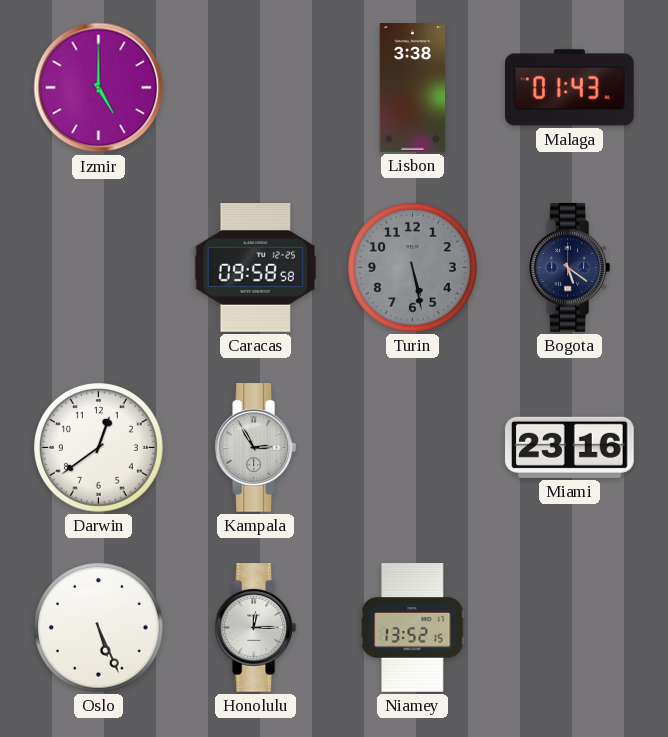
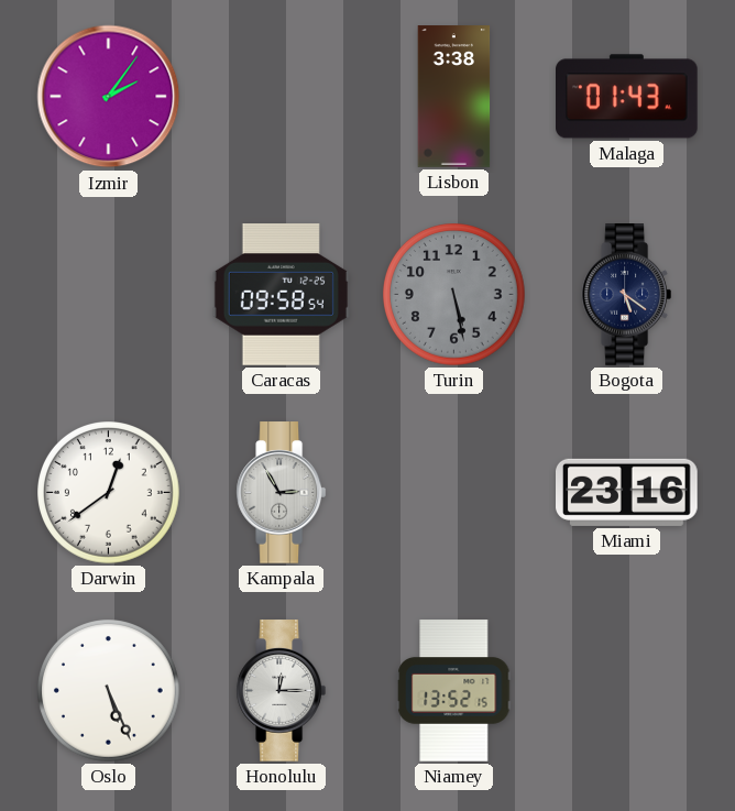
Izmir: 5:00 -> 2:06 (109, 97)
Caracas: 09:58:58 -> 09:58:54 (281, 295)
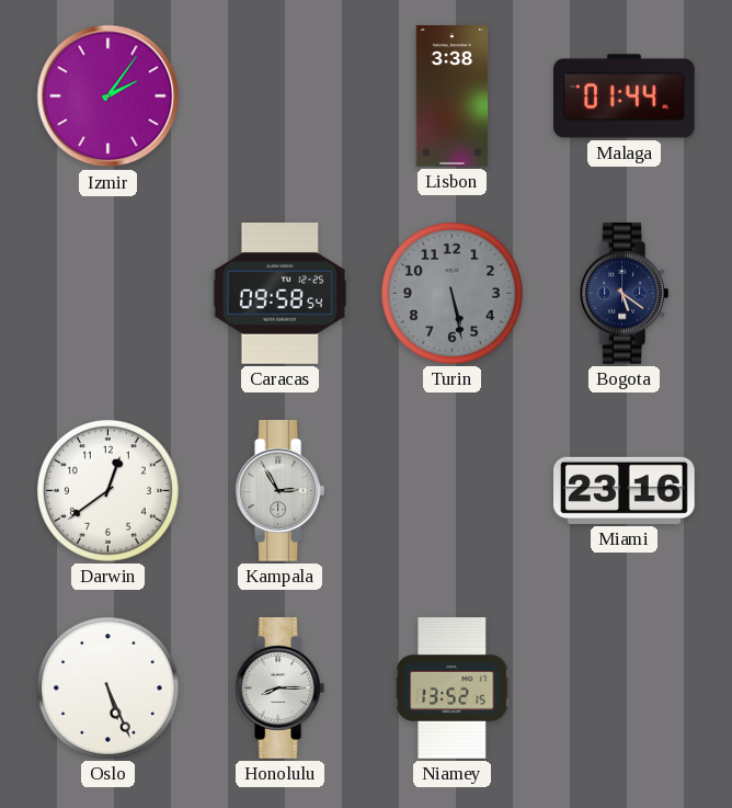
Malaga: 01:43 -> 01:44 (625, 96)
Honolulu: 12:15 -> 8:15 (281, 688)
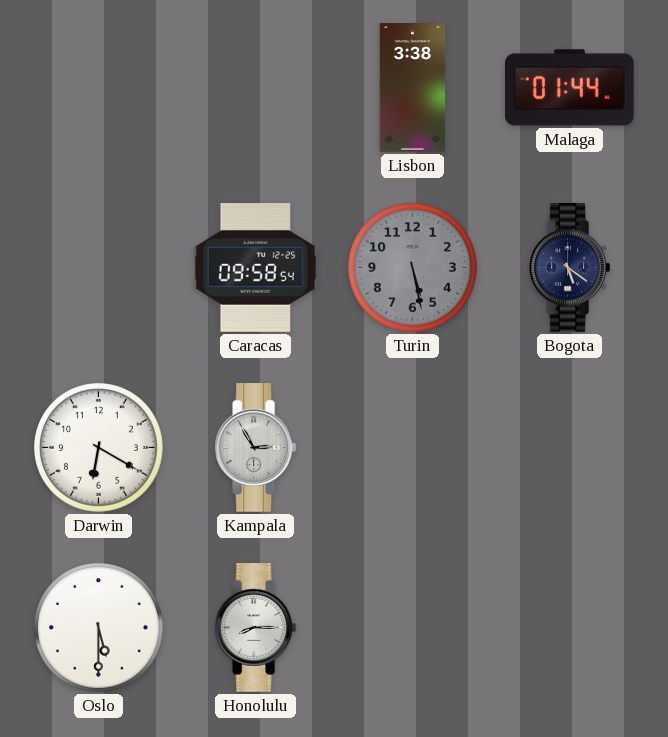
Izmir: 2:06 -> none (108, 96)
Darwin: 12:39 -> 6:20 (99, 448)
Miami: 23:16 -> none (625, 490)
Oslo: 5:26 -> 5:30 (99, 628)
Niamey: 13:52 -> none (453, 688)
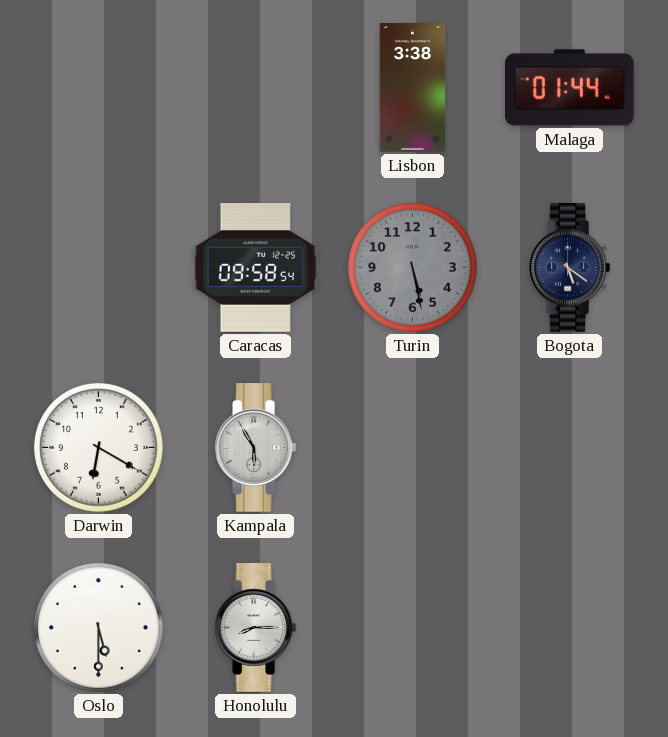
Kampala: 2:55 -> 5:55 (256, 448)
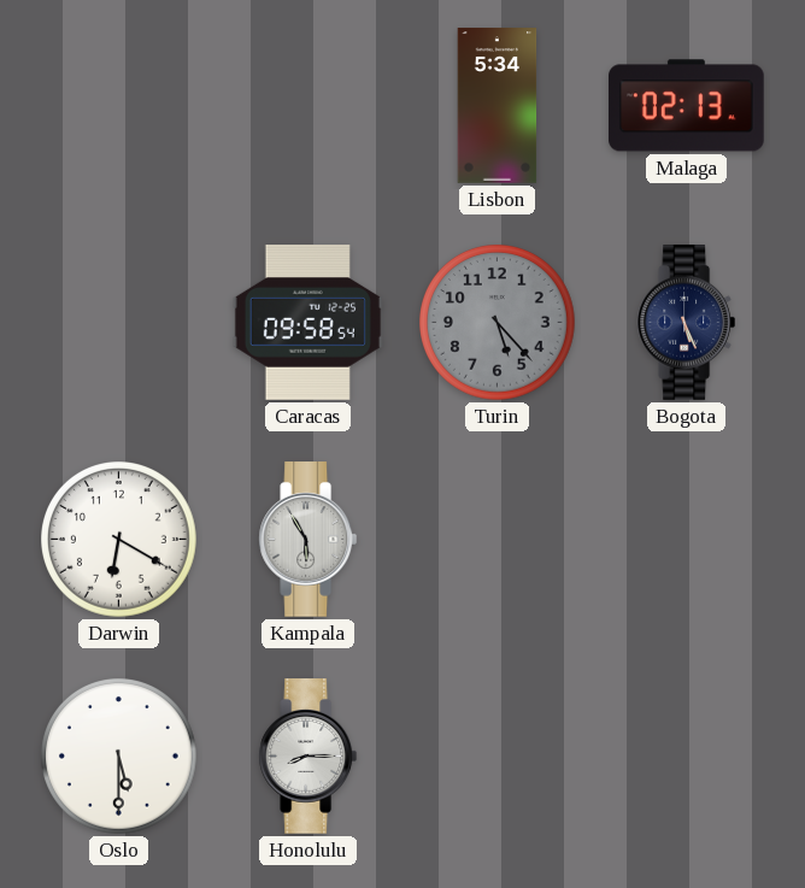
Lisbon: 3:38 -> 5:34 (498, 106)
Malaga: 01:44 -> 02:13 (687, 106)
Turin: 5:28 -> 5:23 (498, 323)
Bogota: 5:21 -> 5:26 (687, 323)
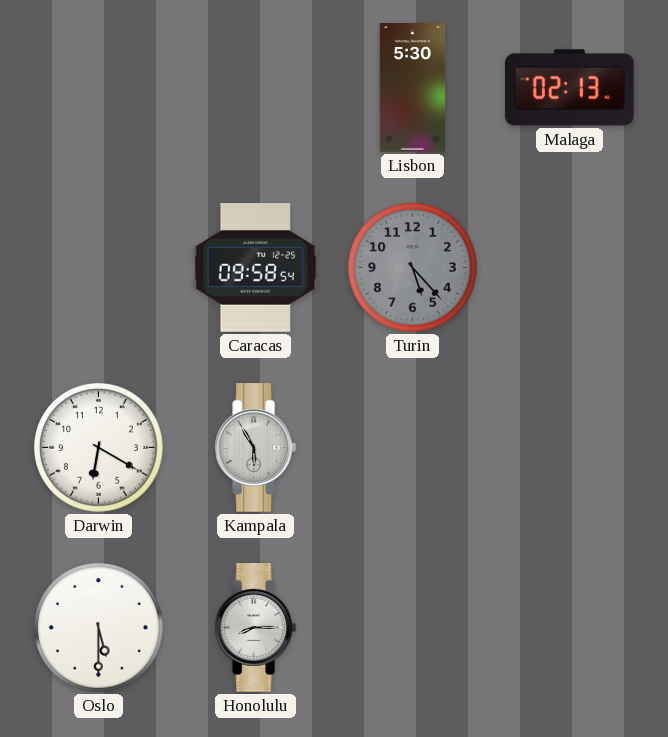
Lisbon: 5:34 -> 5:30 (413, 88)
Bogota: 5:26 -> none (687, 323)
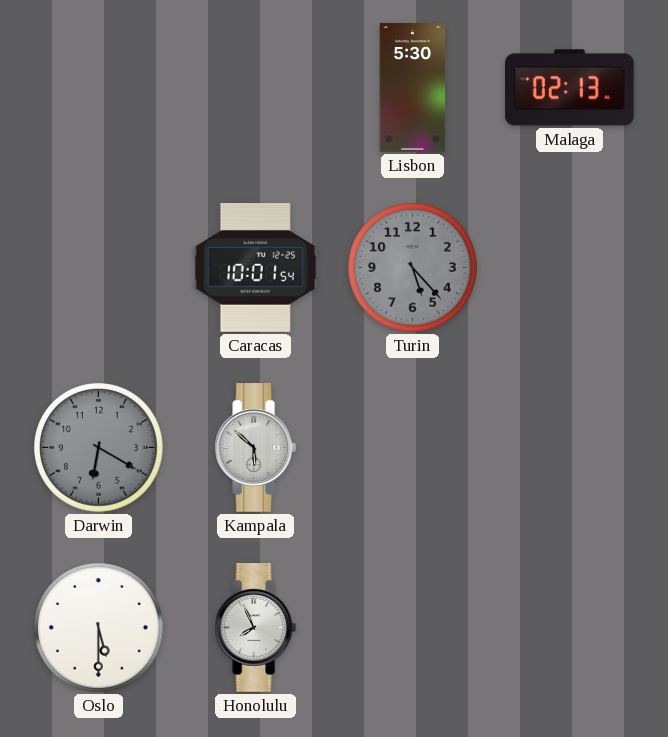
Caracas: 09:58 -> 10:01 (255, 268)
Darwin dial: white -> grey (99, 448)
Kampala: 5:55 -> 5:52 (256, 448)
Honolulu: 8:15 -> 7:56 (256, 628)
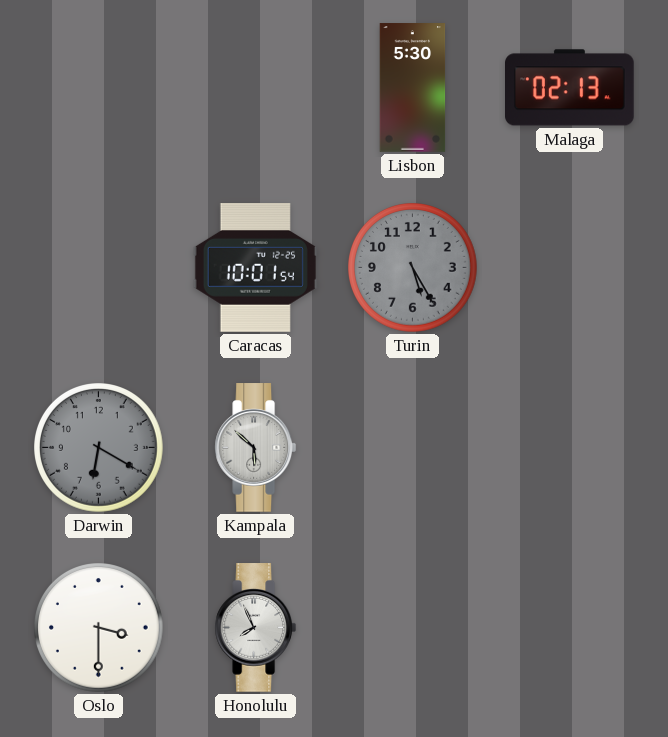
Turin: 5:23 -> 5:25 (413, 268)
Oslo: 5:30 -> 3:30 (99, 628)
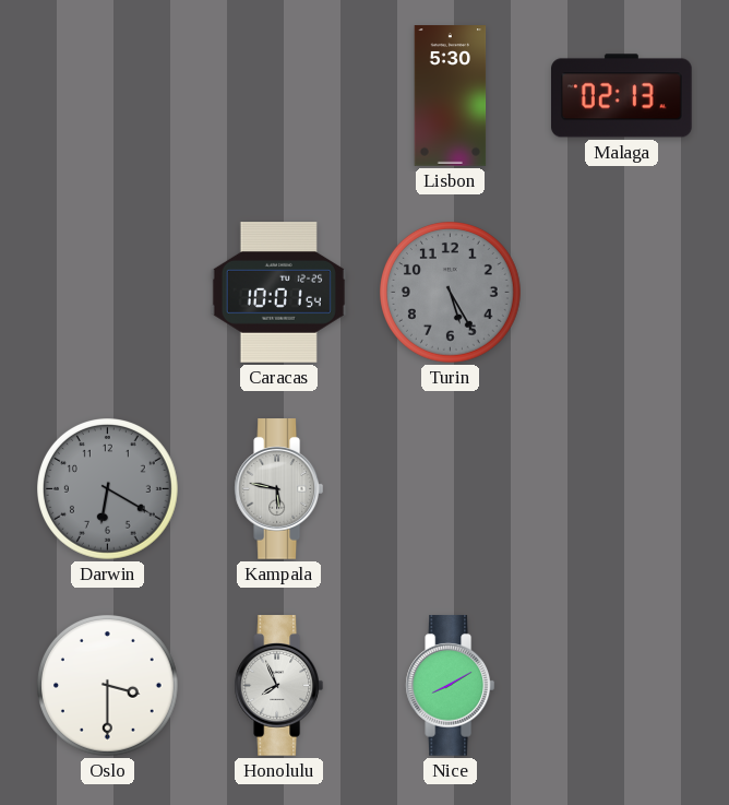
Kampala: 5:52 -> 5:47 (279, 489)
Nice: none -> 8:10 (451, 686)
